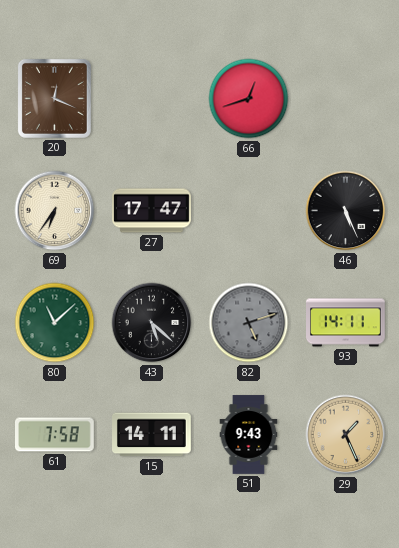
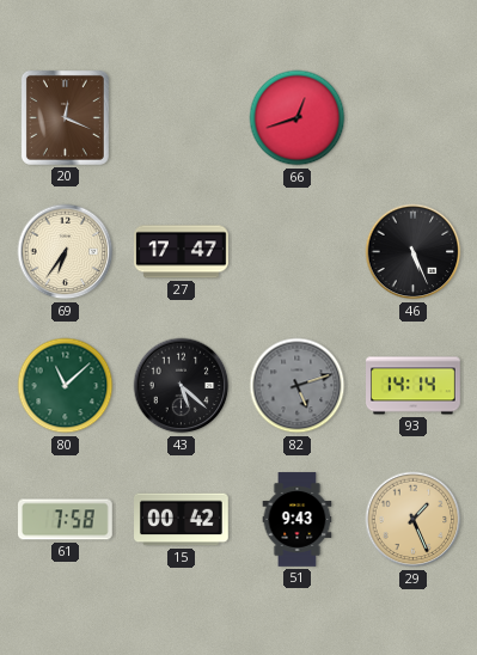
93: 14:11 -> 14:14 (414, 386)
15: 14:11 -> 00:42 (182, 520)
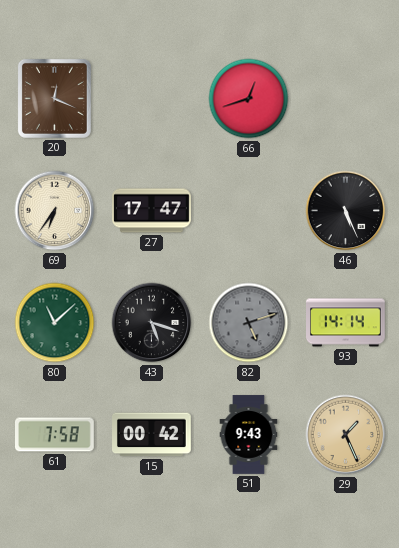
43: 5:22 -> 5:18 (152, 323)
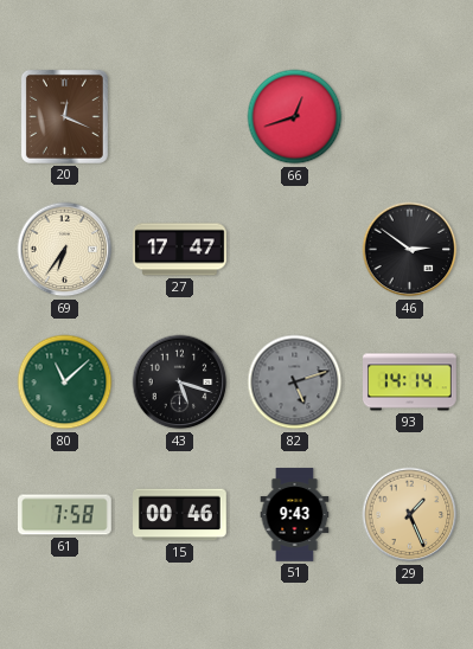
46: 5:26 -> 2:51 (410, 250)
15: 00:42 -> 00:46 (180, 515)
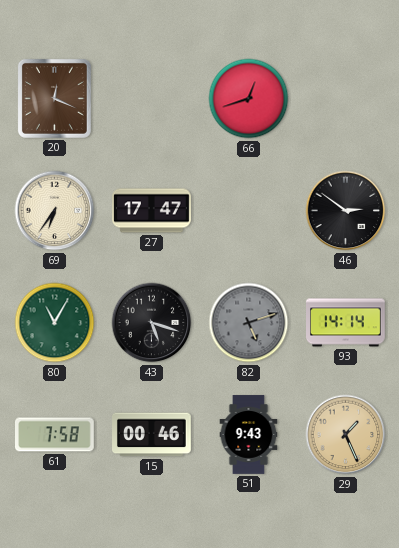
80: 11:08 -> 11:05 (55, 323)
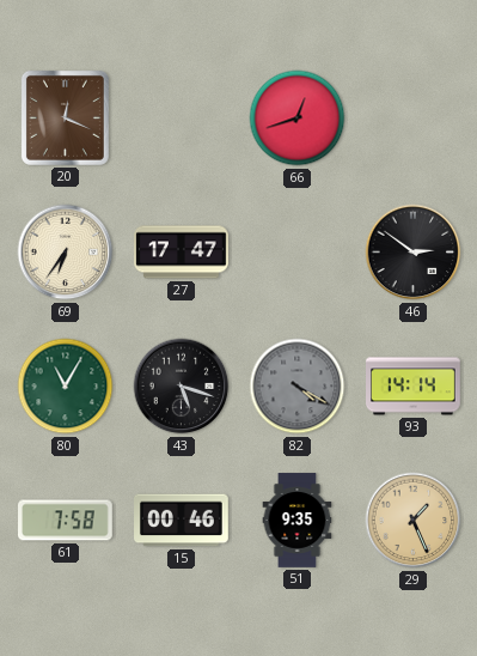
82: 5:12 -> 4:20 (298, 387)
51: 9:43 -> 9:35 (298, 521)
